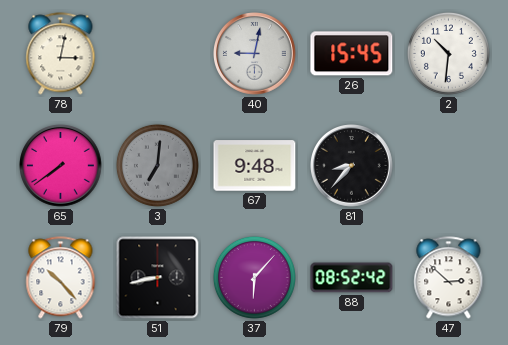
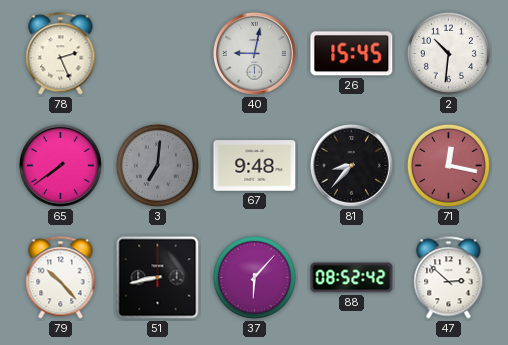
78: 3:02 -> 2:26 (61, 54)
71: none -> 12:17 (448, 165)
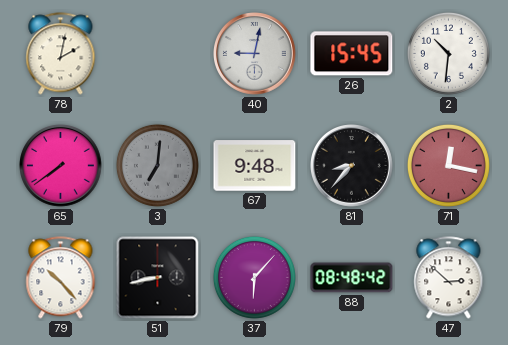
78: 2:26 -> 2:02 (61, 54)
88: 08:52 -> 08:48 (352, 278)
